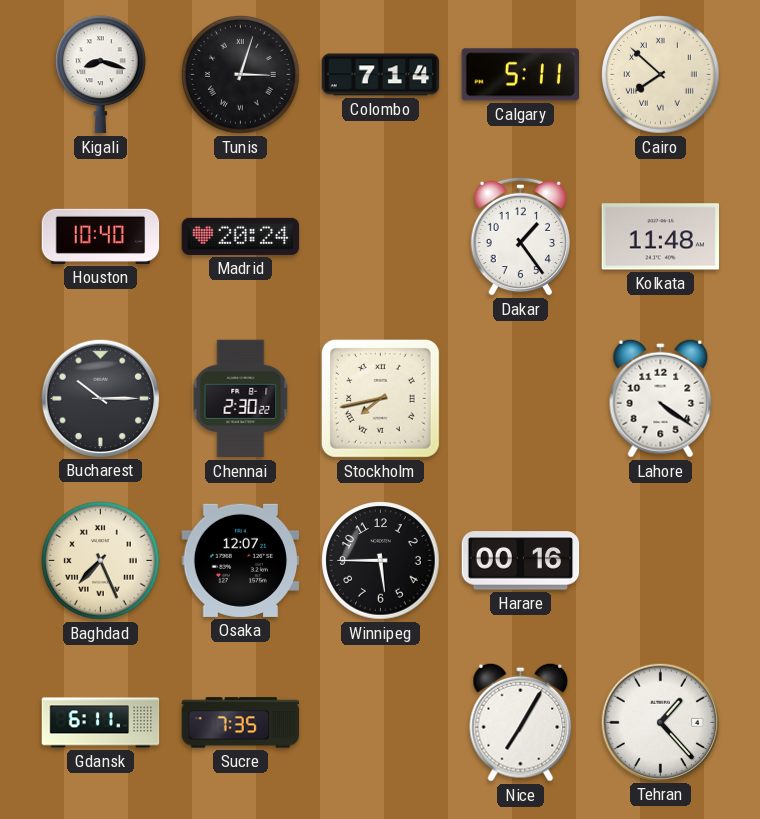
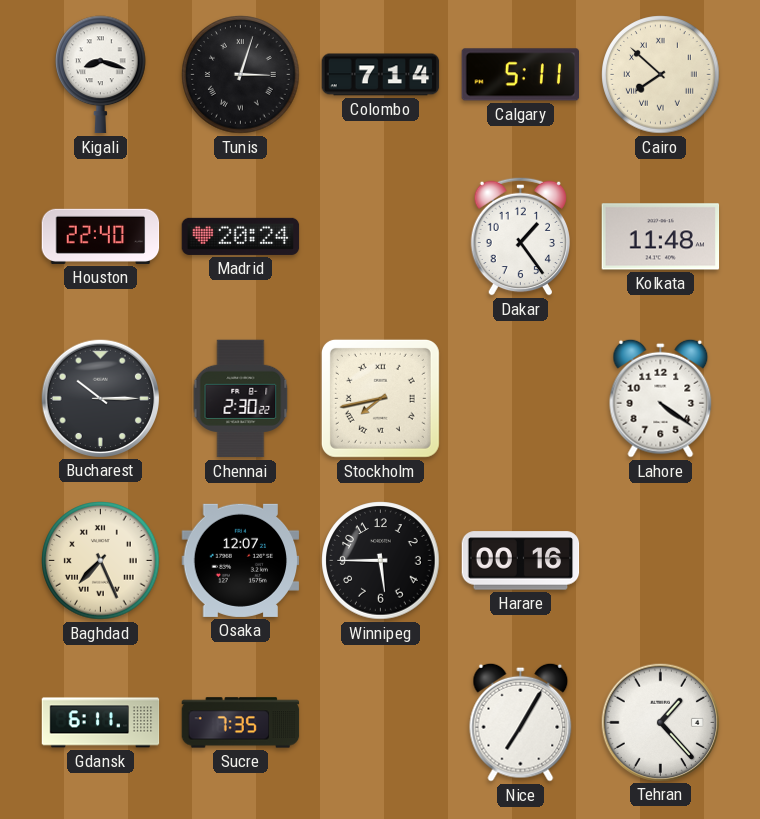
Houston: 10:40 -> 22:40 (101, 236)
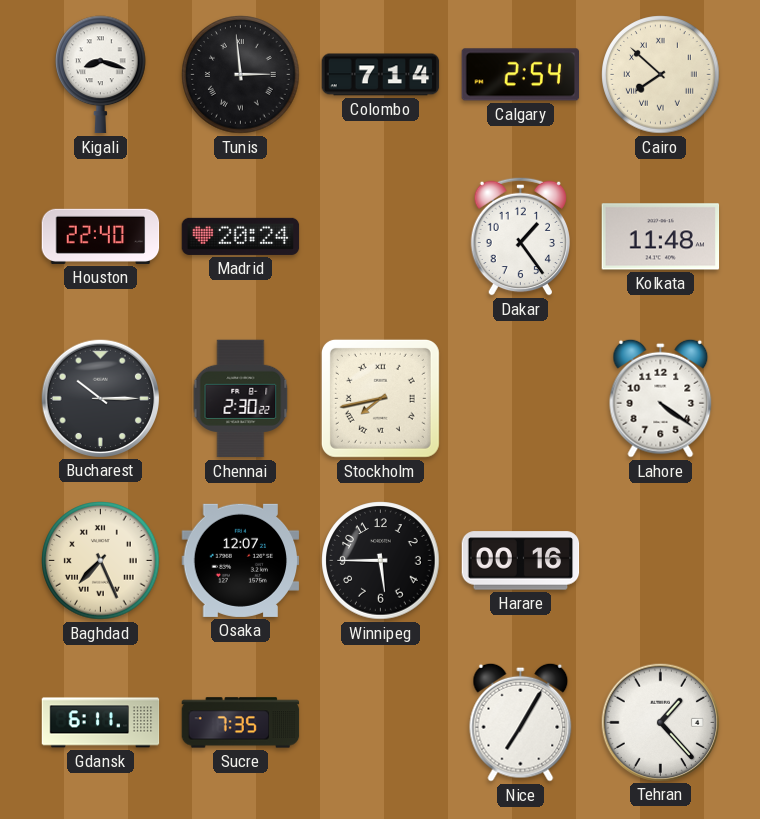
Tunis: 3:03 -> 2:59 (241, 75)
Calgary: 5:11 -> 2:54 (520, 75)
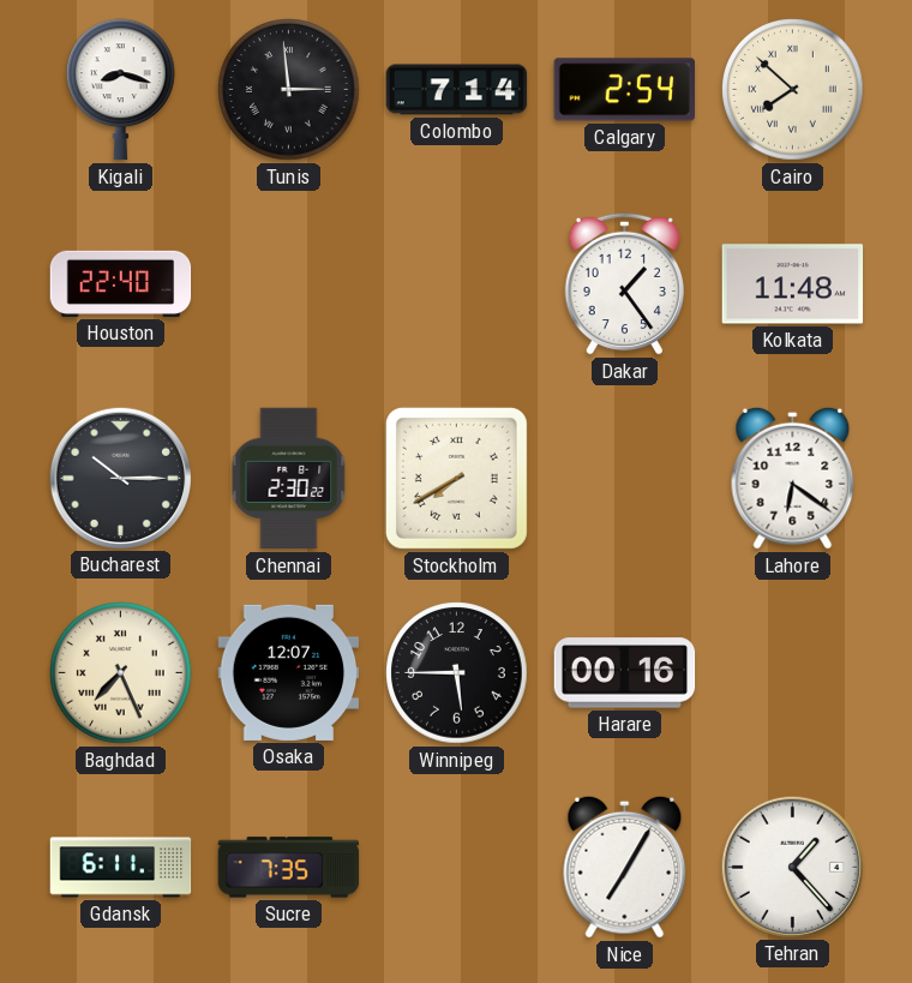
Madrid: 20:24 -> none (241, 236)
Stockholm: 7:43 -> 7:40 (456, 478)
Lahore: 4:21 -> 6:21 (793, 478)
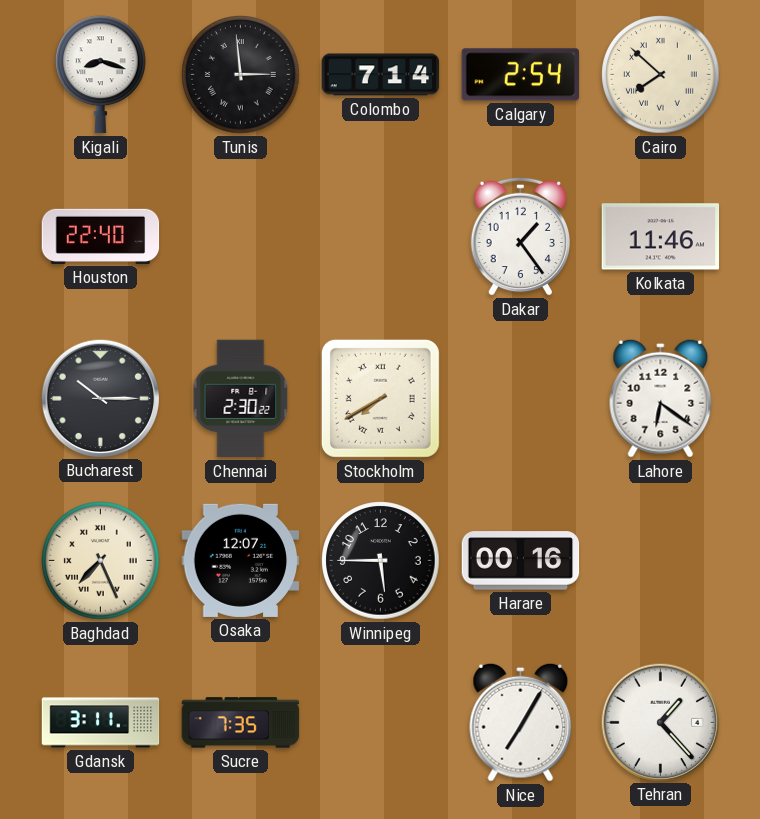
Kolkata: 11:48 -> 11:46 (661, 237)
Gdansk: 6:11 -> 3:11 (101, 723)
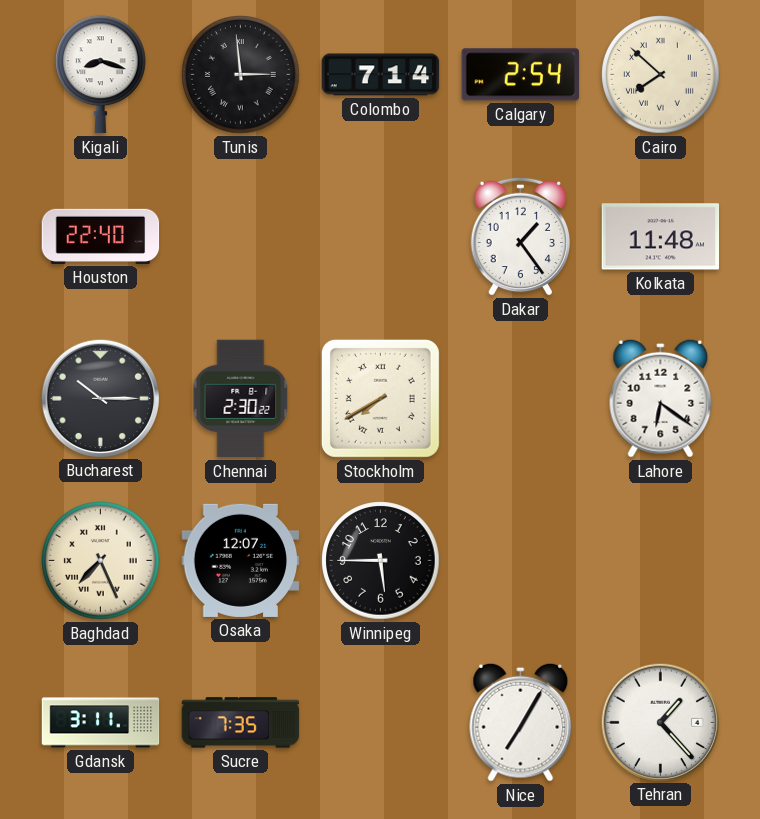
Kolkata: 11:46 -> 11:48 (661, 237)
Harare: 00:16 -> none (521, 561)
